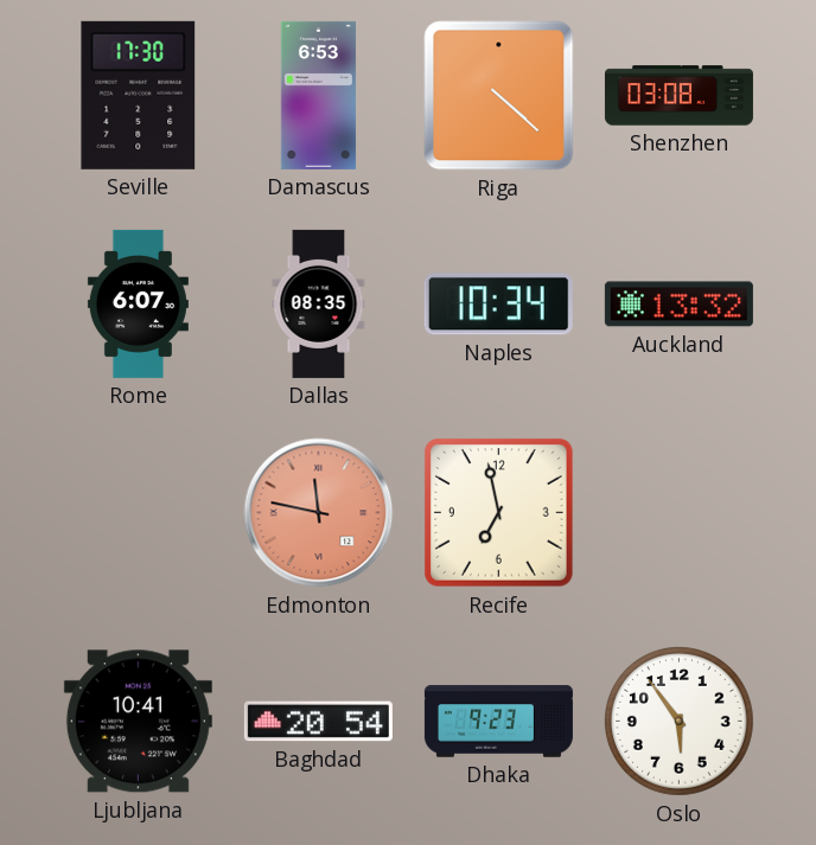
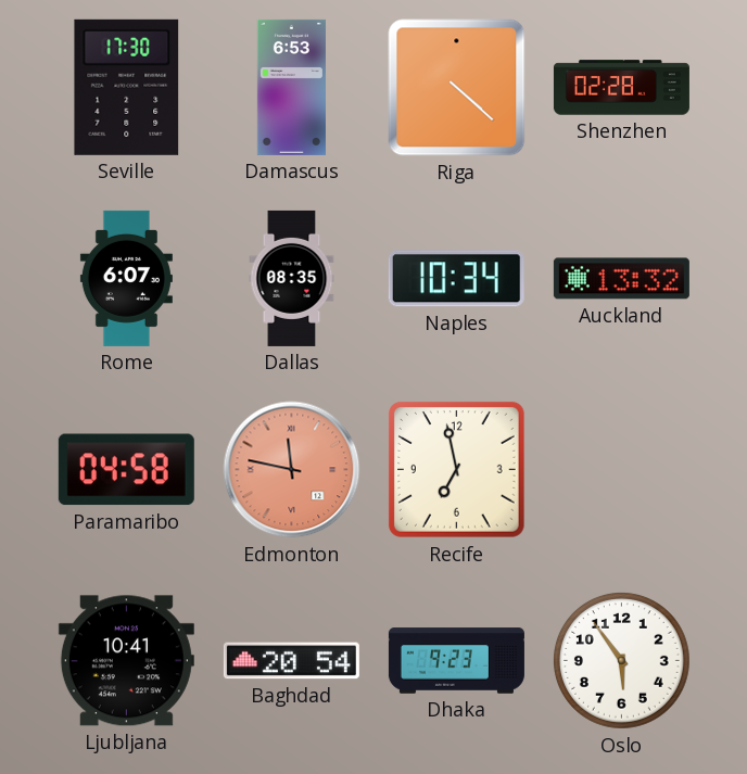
Shenzhen: 03:08 -> 02:28 (621, 88)
Paramaribo: none -> 04:58 (126, 470)
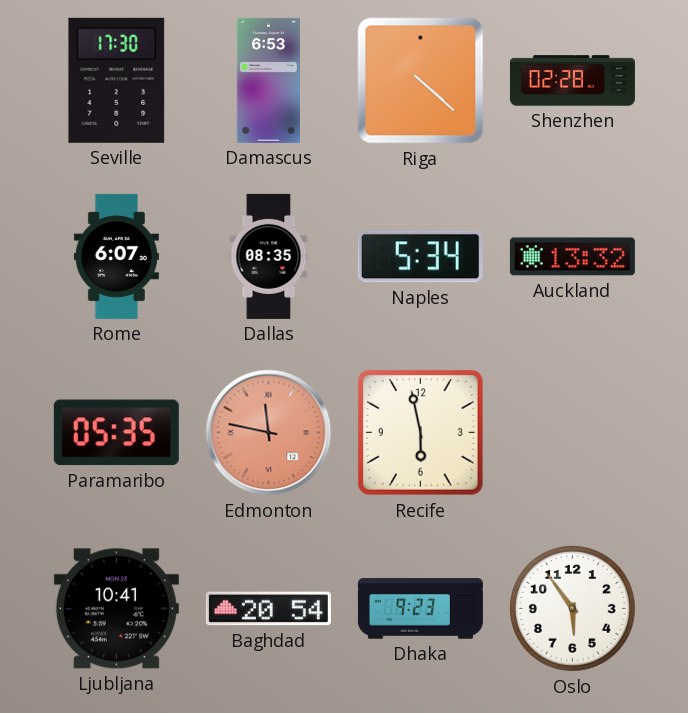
Naples: 10:34 -> 5:34 (420, 257)
Paramaribo: 04:58 -> 05:35 (116, 433)
Recife: 6:58 -> 5:58 (420, 432)
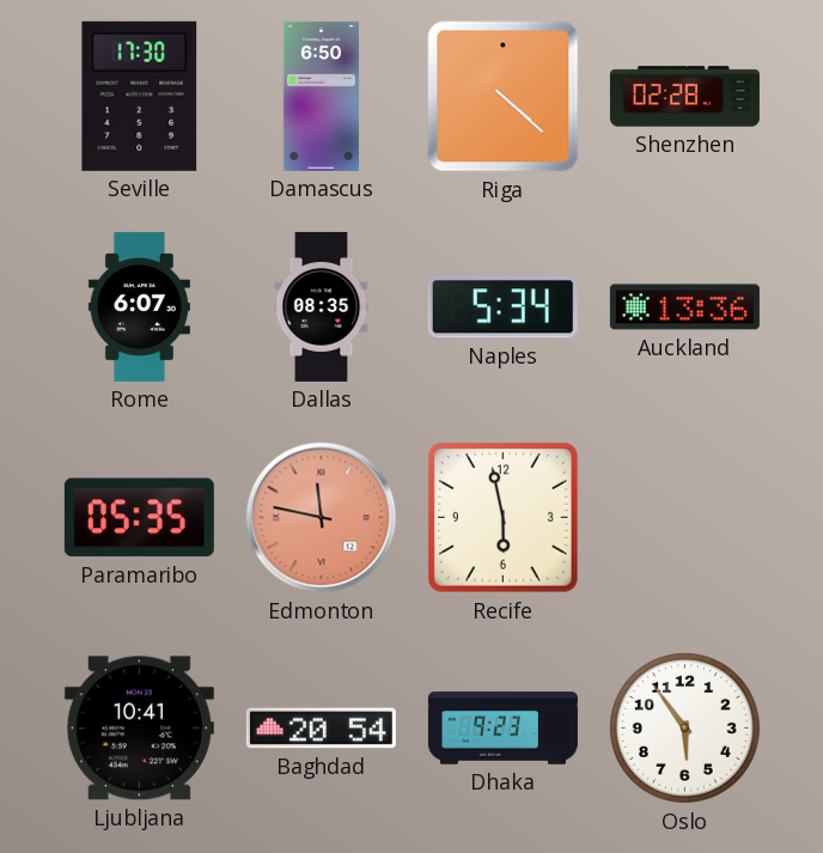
Damascus: 6:53 -> 6:50 (321, 96)
Auckland: 13:32 -> 13:36 (684, 307)
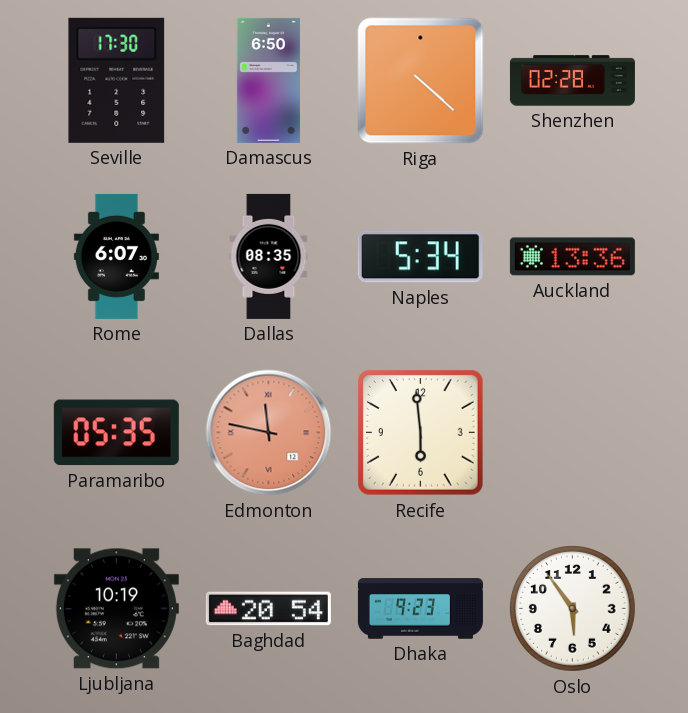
Recife: 5:58 -> 5:59 (420, 432)
Ljubljana: 10:41 -> 10:19 (116, 609)
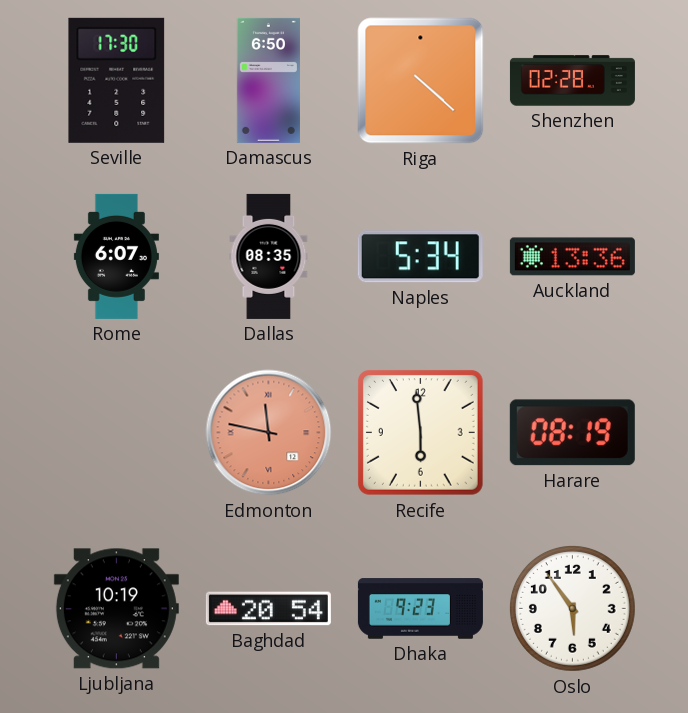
Paramaribo: 05:35 -> none (116, 433)
Harare: none -> 08:19 (572, 433)
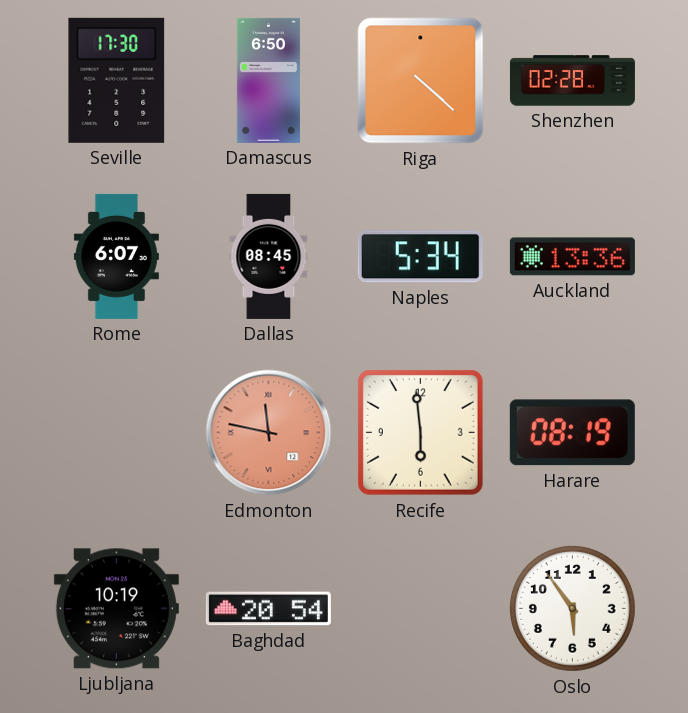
Dallas: 08:35 -> 08:45 (269, 256)
Dhaka: 9:23 -> none (420, 609)
